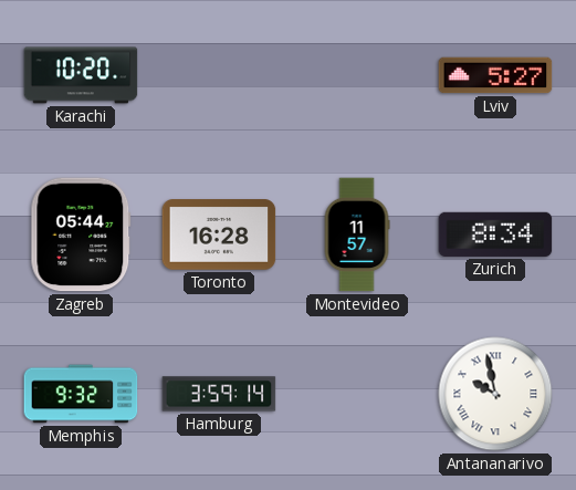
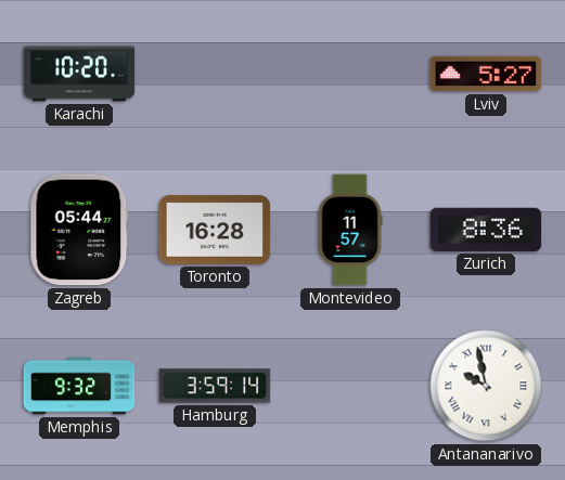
Zurich: 8:34 -> 8:36 (486, 230)
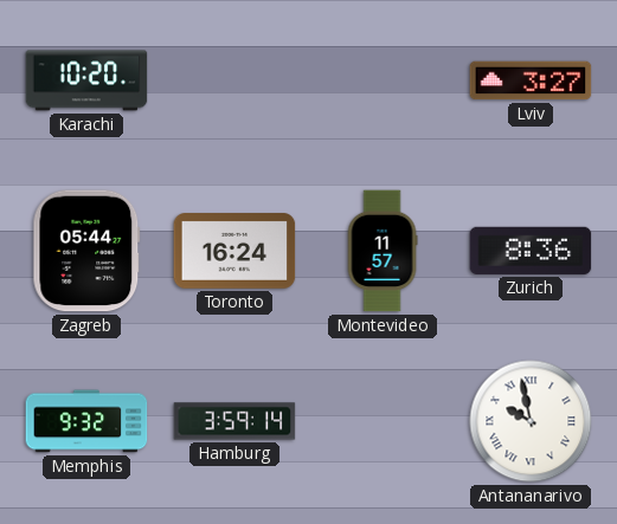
Lviv: 5:27 -> 3:27 (531, 80)
Toronto: 16:28 -> 16:24 (234, 251)
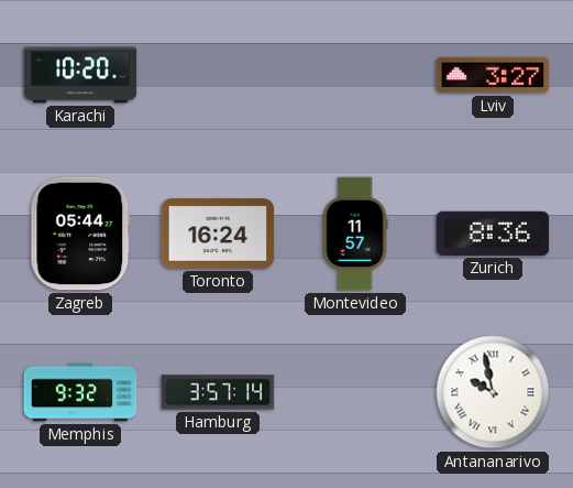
Hamburg: 3:59 -> 3:57 (218, 392)
